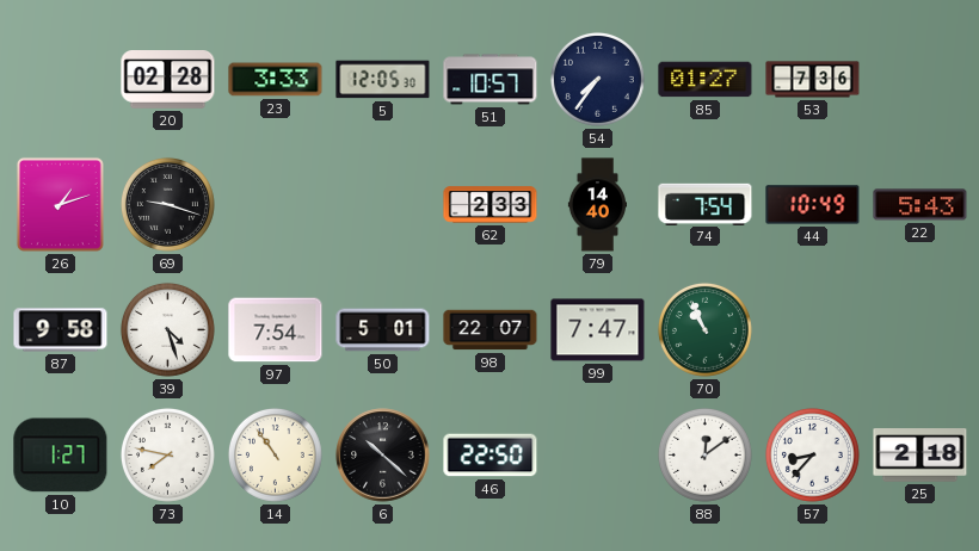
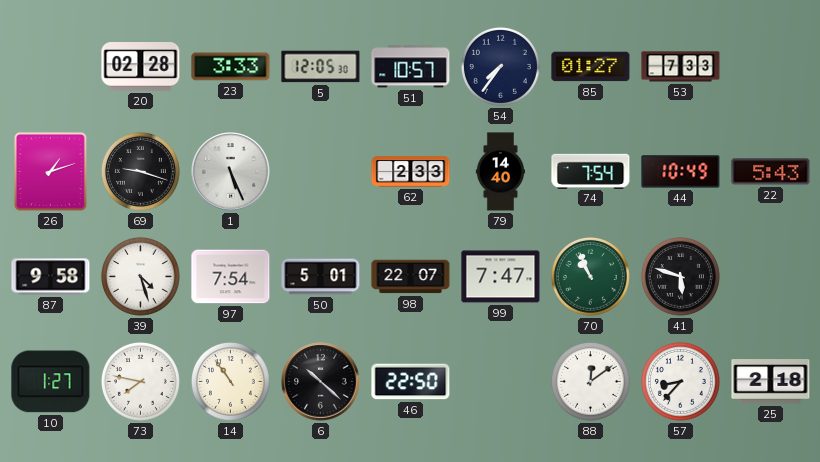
53: 7:36 -> 7:33 (681, 67)
1: none -> 5:26 (231, 172)
41: none -> 5:48 (680, 276)
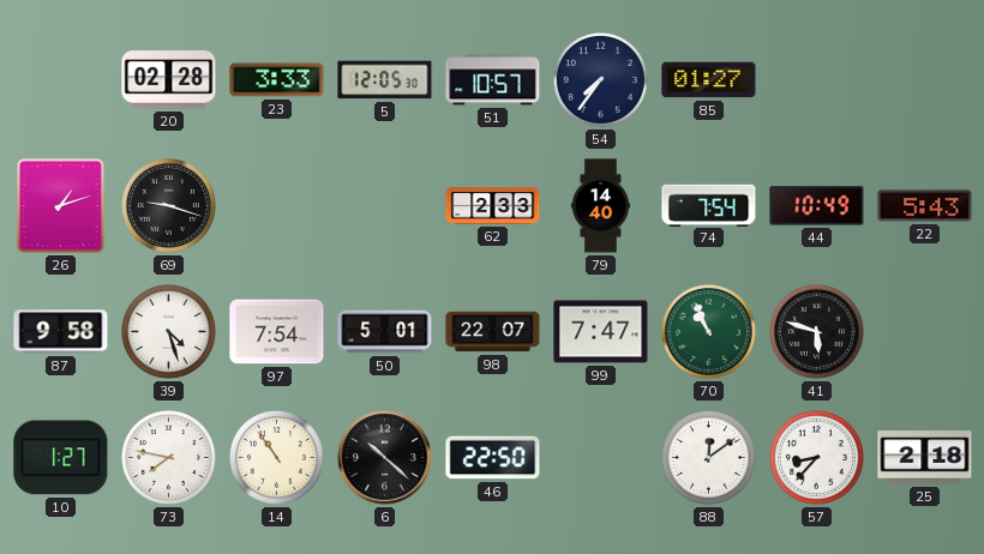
53: 7:33 -> none (681, 67)
1: 5:26 -> none (231, 172)
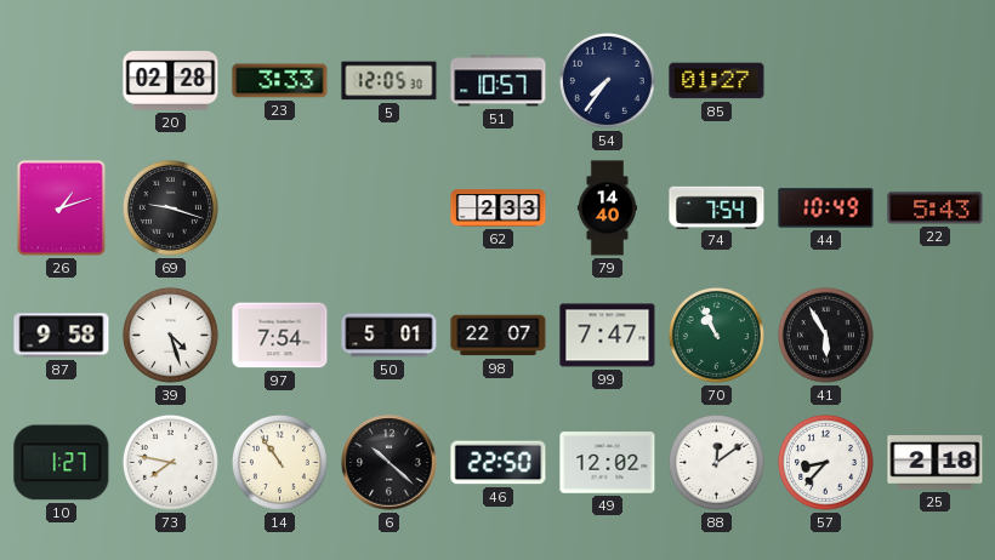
41: 5:48 -> 5:55 (825, 335)
49: none -> 12:02 (608, 463)
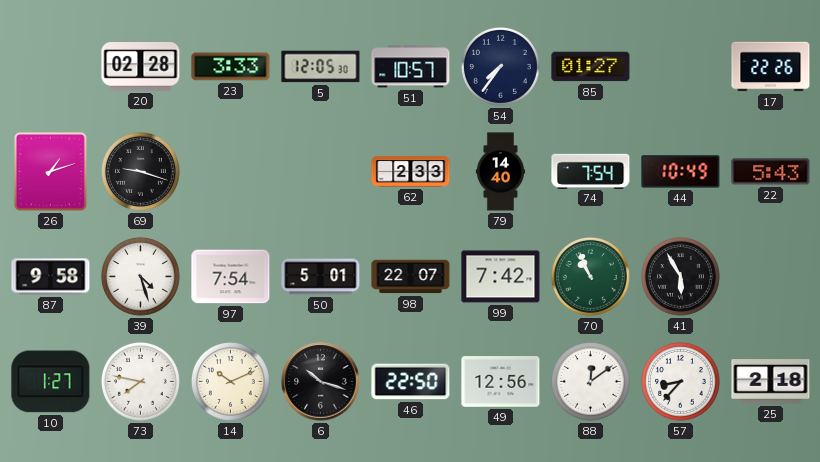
17: none -> 22:26 (771, 67)
99: 7:47 -> 7:42 (501, 277)
14: 10:54 -> 10:11 (230, 381)
6: 10:22 -> 10:18 (321, 382)
49: 12:02 -> 12:56 (501, 382)
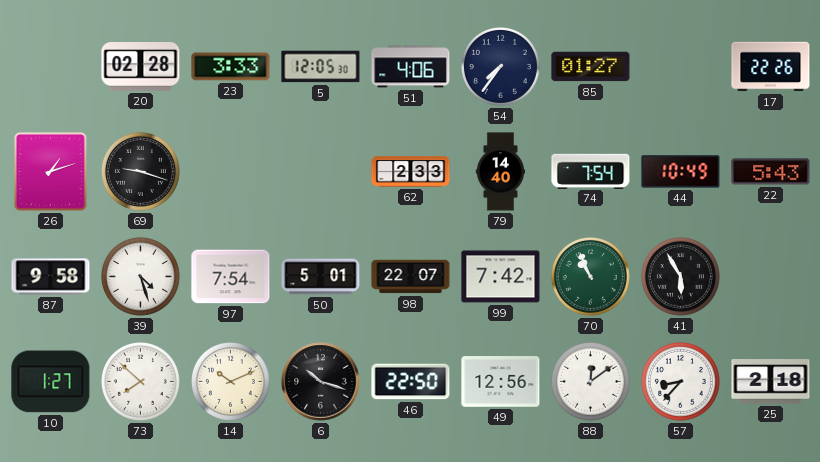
51: 10:57 -> 4:06 (411, 67)
73: 7:47 -> 7:52 (140, 381)
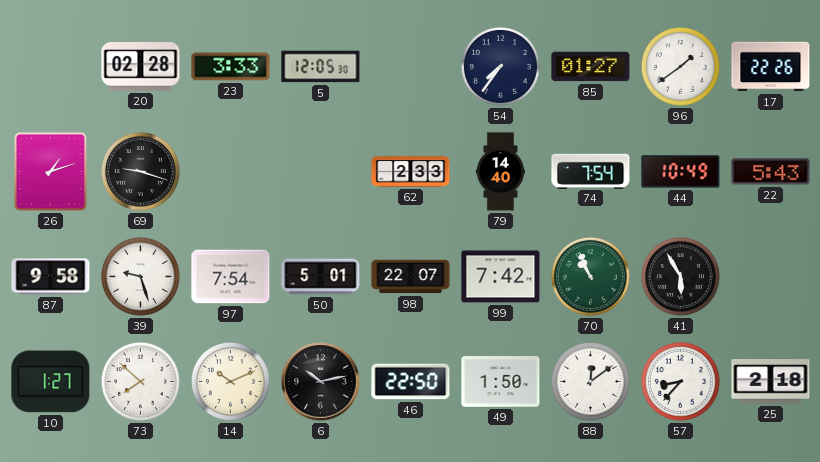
51: 4:06 -> none (411, 67)
96: none -> 1:39 (680, 66)
39: 4:27 -> 9:27 (140, 276)
6: 10:18 -> 10:13 (321, 382)
49: 12:56 -> 1:50 (501, 382)
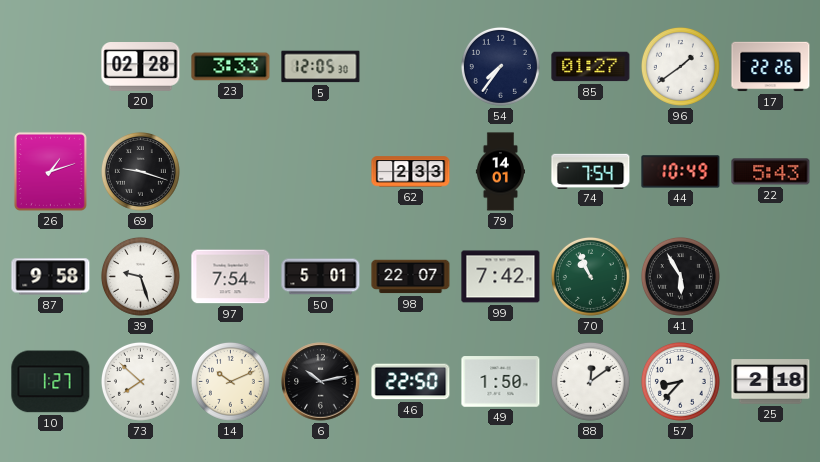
79: 14:40 -> 14:01 (500, 172)
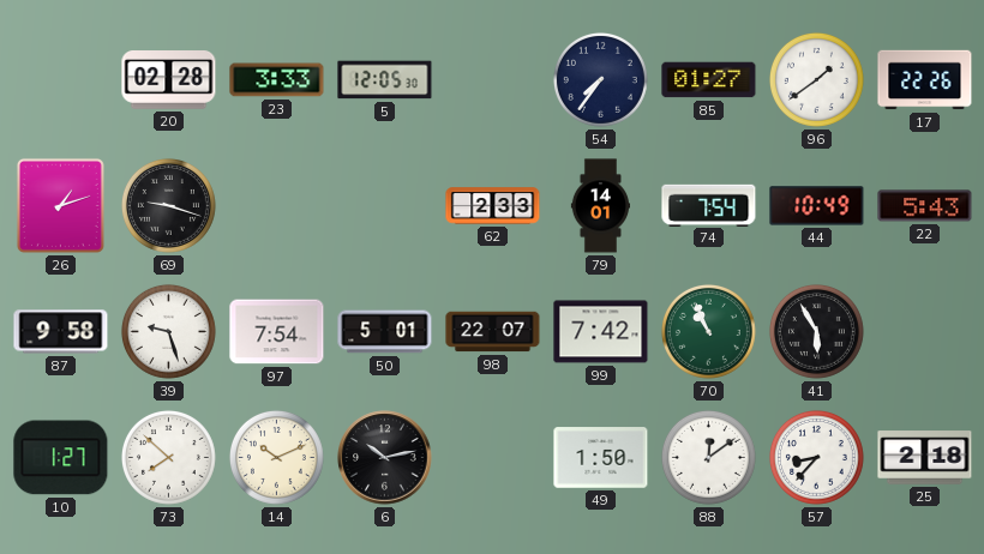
46: 22:50 -> none (411, 382)
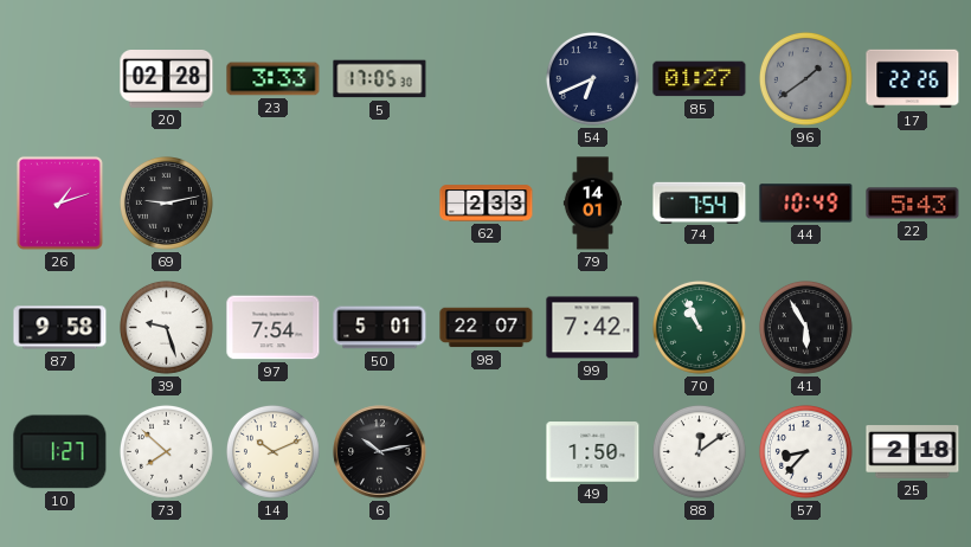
5: 12:05 -> 17:05 (380, 79)
54: 7:36 -> 6:41 (592, 78)
96 dial: white -> grey (805, 78)
69: 9:18 -> 9:13 (166, 202)
